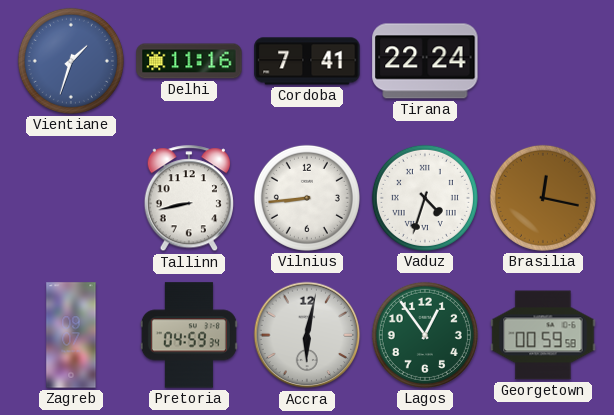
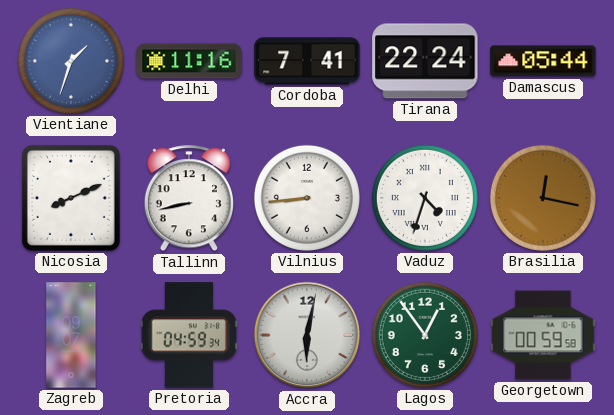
Damascus: none -> 05:44 (543, 61)
Nicosia: none -> 8:11 (71, 198)
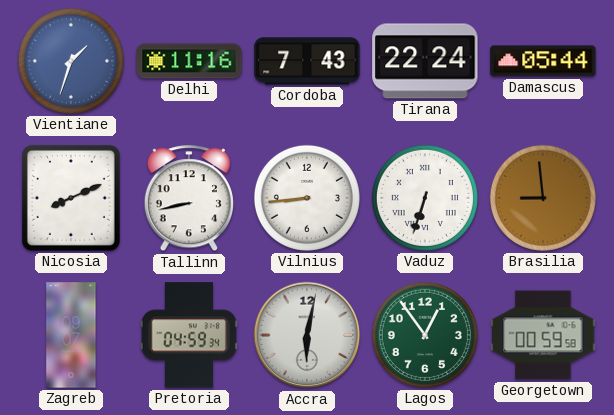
Cordoba: 7:41 -> 7:43 (307, 61)
Vaduz: 4:33 -> 6:33 (425, 198)
Brasilia: 12:17 -> 8:59 (543, 198)
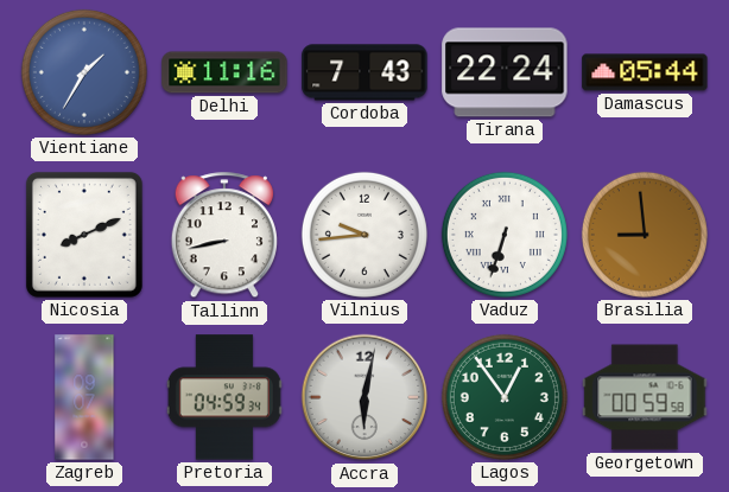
Vientiane: 1:33 -> 1:35 (84, 72)
Vilnius: 8:44 -> 9:44 (364, 235)
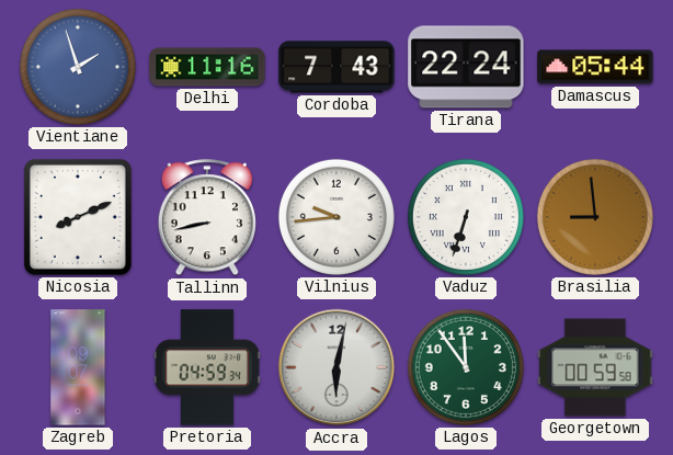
Vientiane: 1:35 -> 1:57 (78, 67)
Lagos: 12:54 -> 11:54 (466, 367)
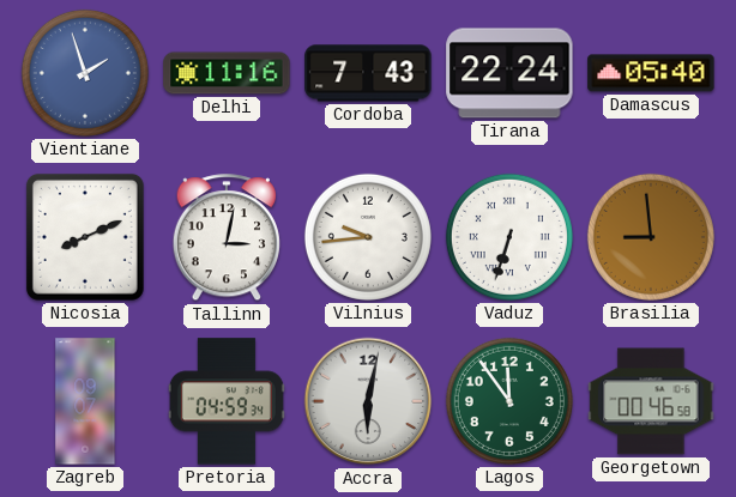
Damascus: 05:44 -> 05:40 (651, 73)
Tallinn: 8:43 -> 3:02 (225, 238)
Georgetown: 00:59 -> 00:46 (651, 401)
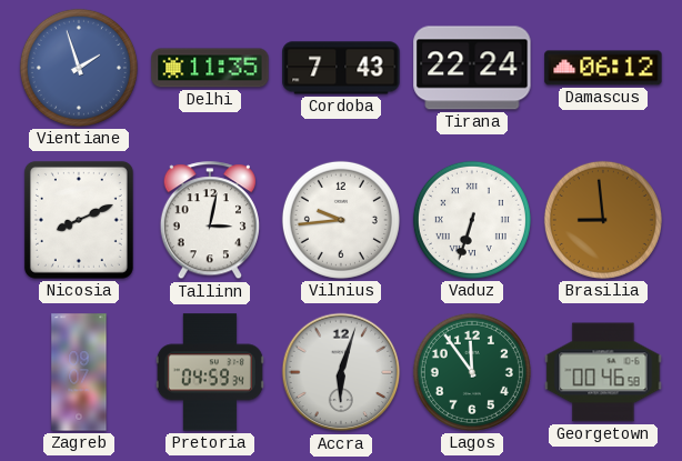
Delhi: 11:16 -> 11:35 (210, 68)
Damascus: 05:40 -> 06:12 (603, 68)
Accra: 6:02 -> 6:03 (341, 372)
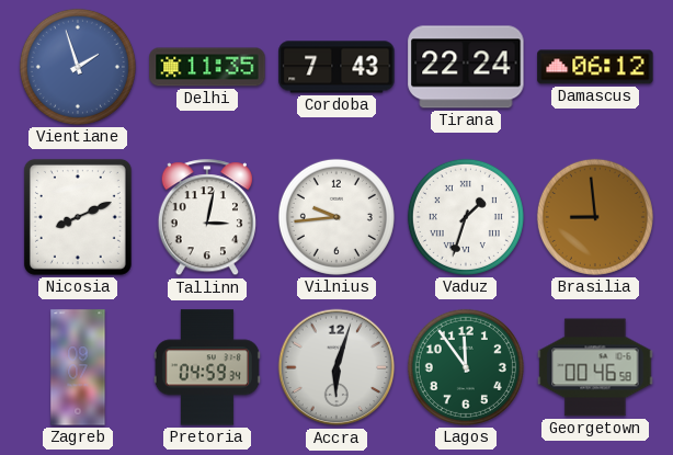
Vaduz: 6:33 -> 1:33 (466, 217)
